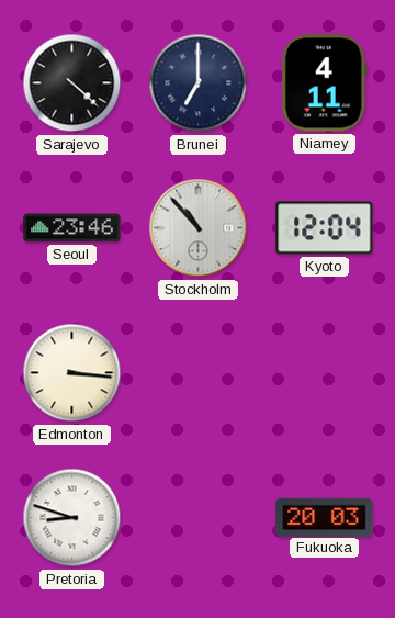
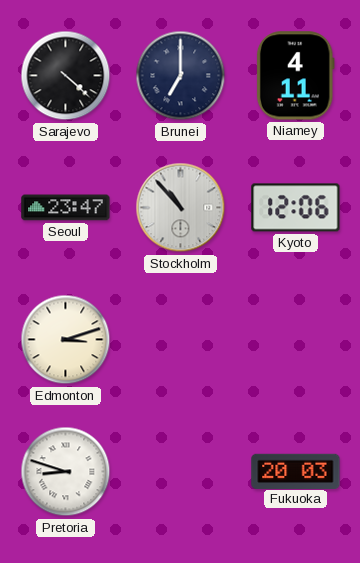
Seoul: 23:46 -> 23:47 (66, 208)
Kyoto: 12:04 -> 12:06 (296, 208)
Edmonton: 3:16 -> 3:12 (66, 340)
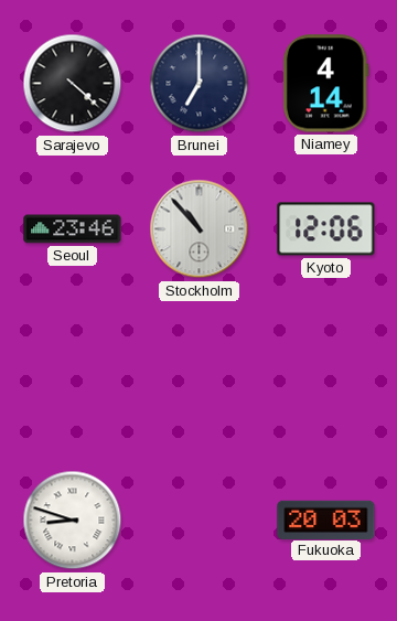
Niamey: 4:11 -> 4:14 (325, 84)
Seoul: 23:47 -> 23:46 (73, 229)
Edmonton: 3:12 -> none (66, 340)
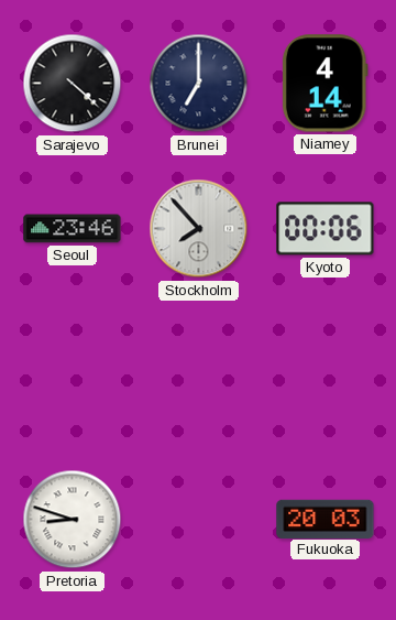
Stockholm: 10:53 -> 7:53 (199, 229)
Kyoto: 12:06 -> 00:06 (326, 229)
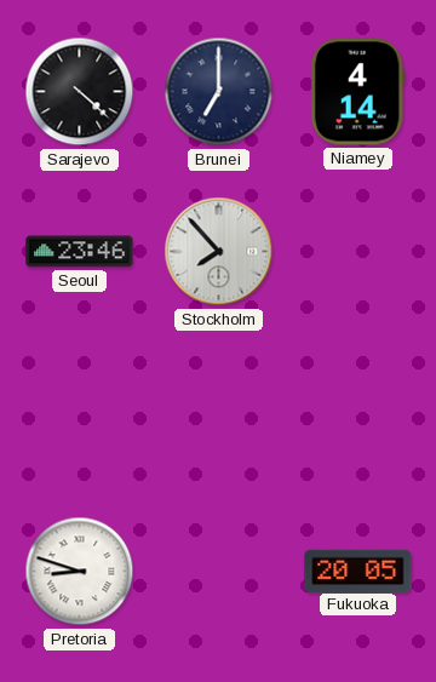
Kyoto: 00:06 -> none (326, 229)
Fukuoka: 20:03 -> 20:05 (358, 571)
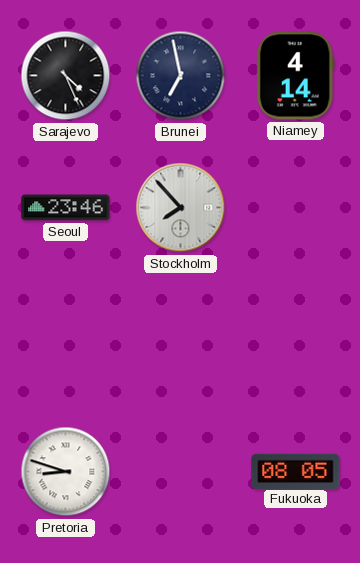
Sarajevo: 4:22 -> 4:26 (66, 76)
Brunei: 7:00 -> 6:58 (181, 76)
Fukuoka: 20:05 -> 08:05 (296, 471)
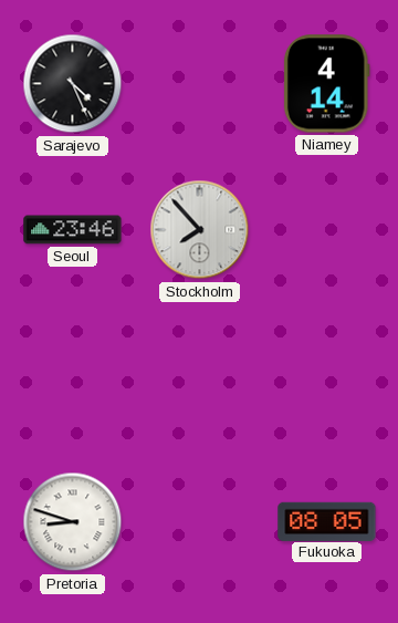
Brunei: 6:58 -> none (181, 76)
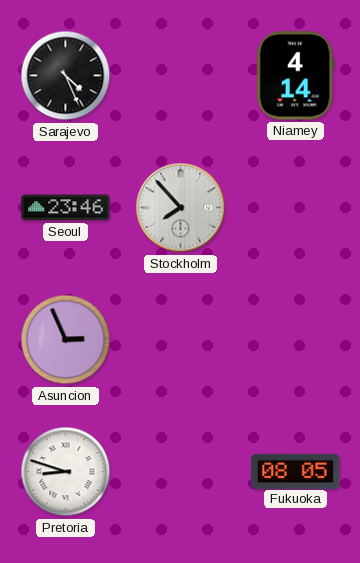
Asuncion: none -> 2:56 (66, 340)
